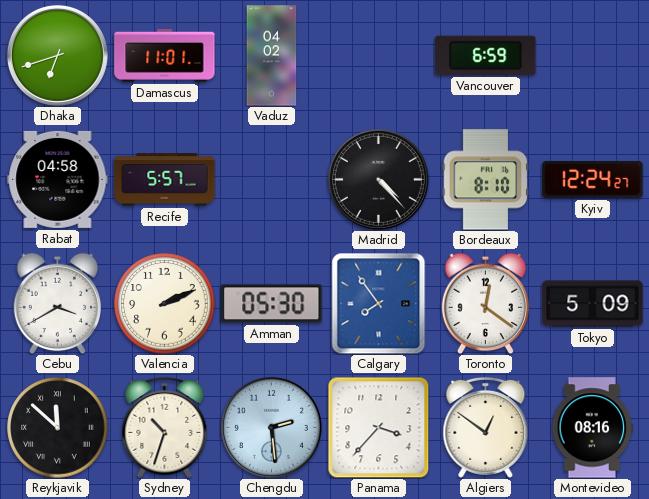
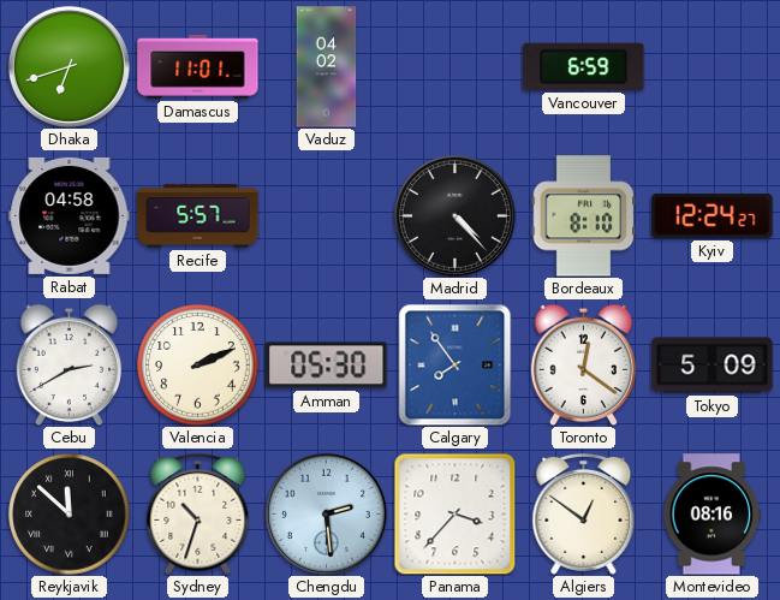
Cebu: 3:40 -> 2:40 (70, 364)
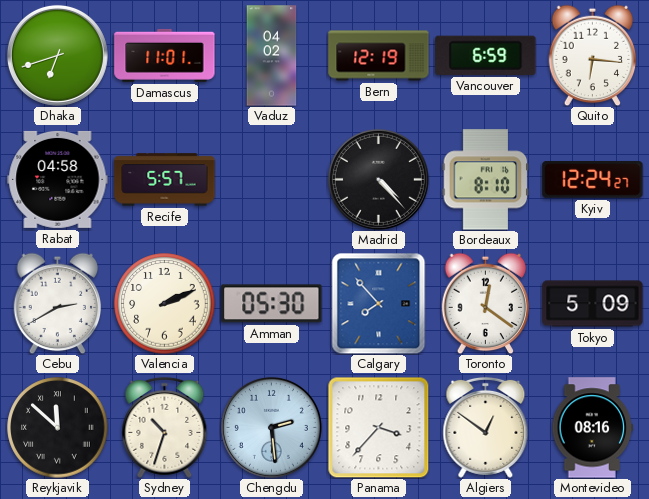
Bern: none -> 12:19 (379, 56)
Quito: none -> 6:16 (593, 55)
Calgary: 7:54 -> 7:53 (379, 303)
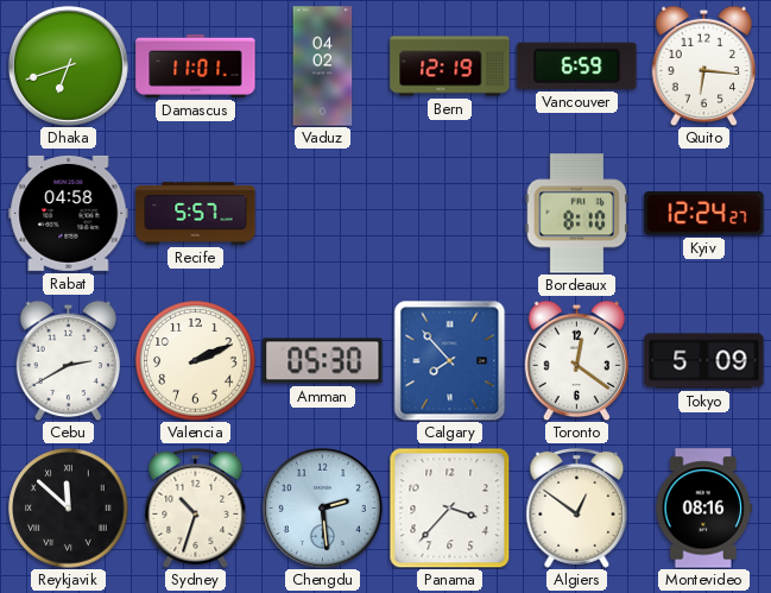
Madrid: 4:23 -> none (378, 179)
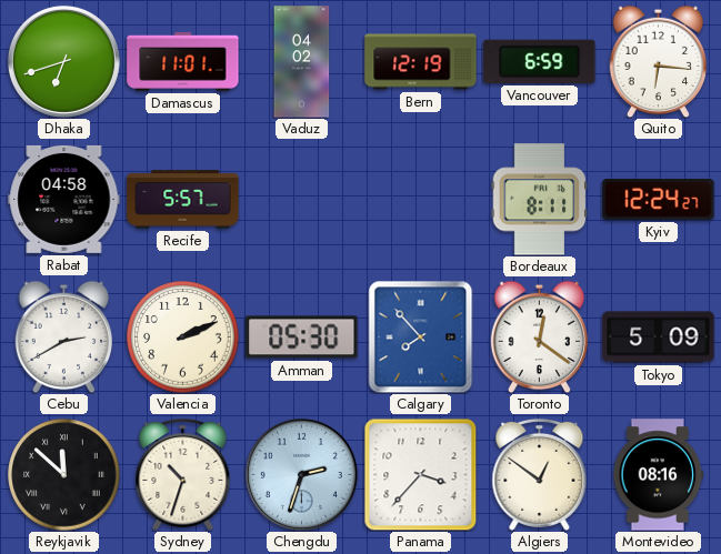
Bordeaux: 8:10 -> 8:11 (540, 200)
Chengdu: 2:29 -> 2:33 (301, 474)
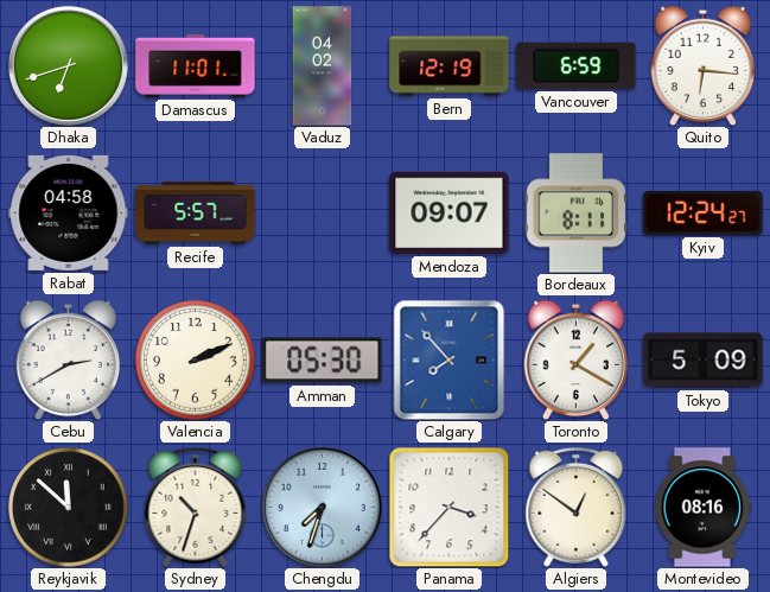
Mendoza: none -> 09:07 (450, 212)
Toronto: 12:21 -> 1:20 (577, 359)
Chengdu: 2:33 -> 7:33 (322, 507)
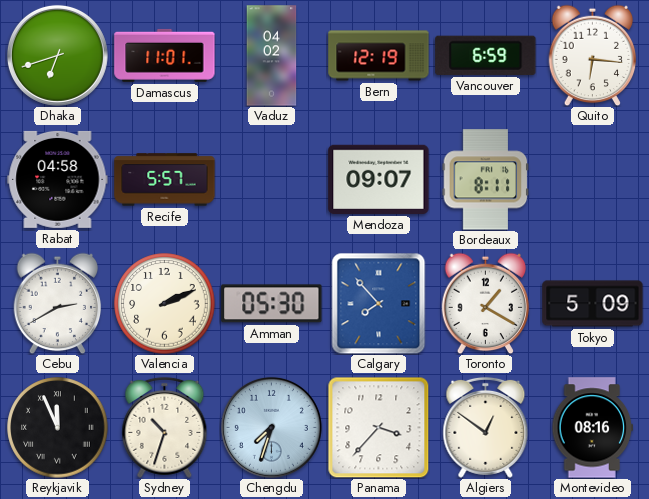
Kyiv: 12:24 -> none (704, 214)
Reykjavik: 11:52 -> 11:56 (58, 428)
